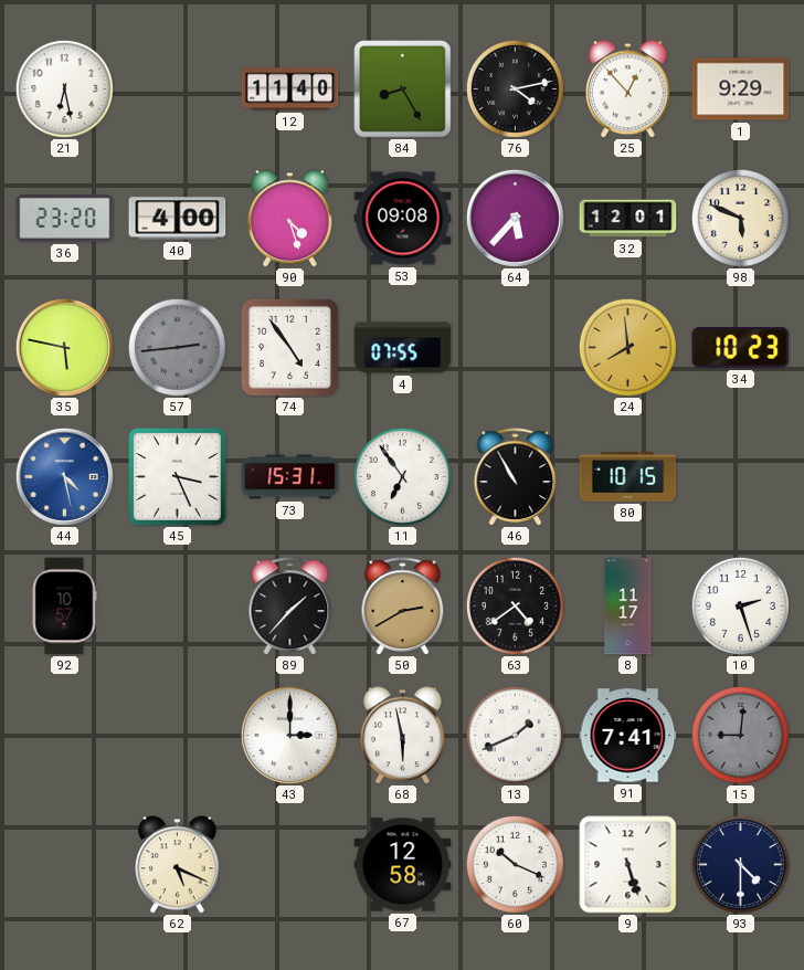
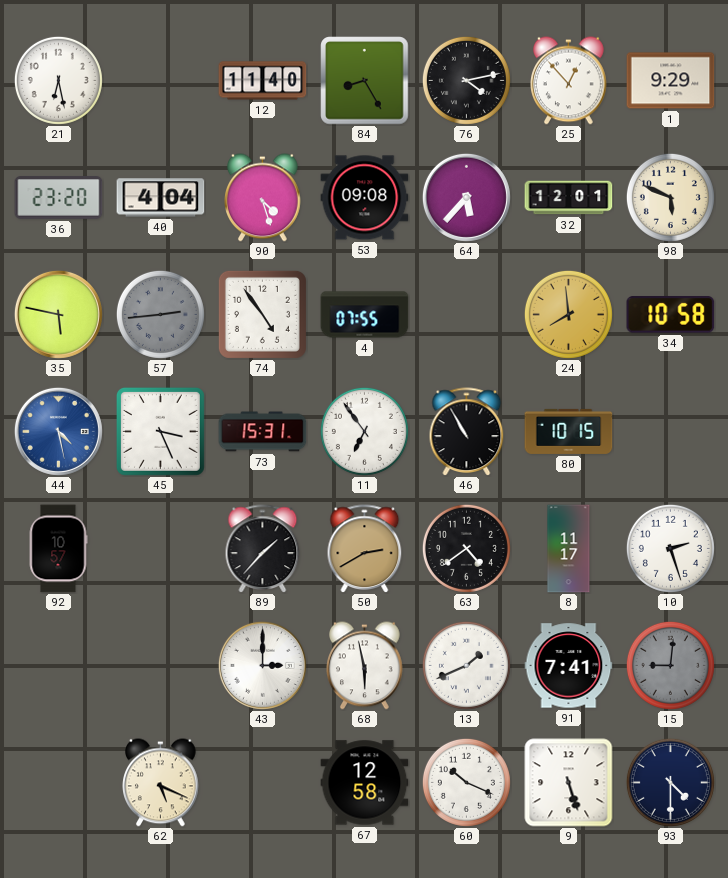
40: 4:00 -> 4:04 (161, 198)
34: 10:23 -> 10:58 (671, 315)
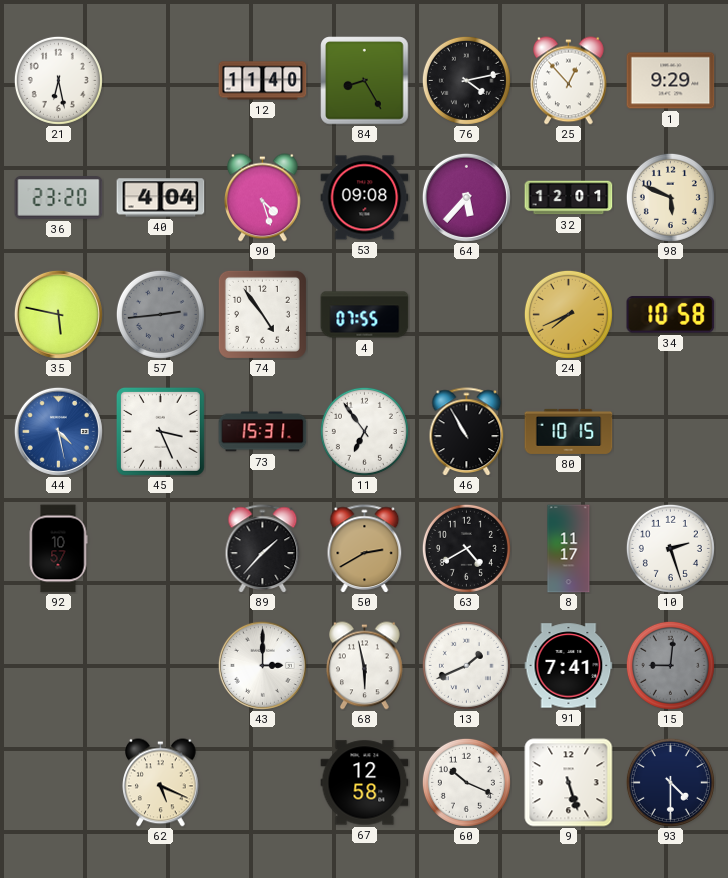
24: 7:59 -> 7:41 (568, 314)
63: 4:39 -> 4:40 (466, 548)
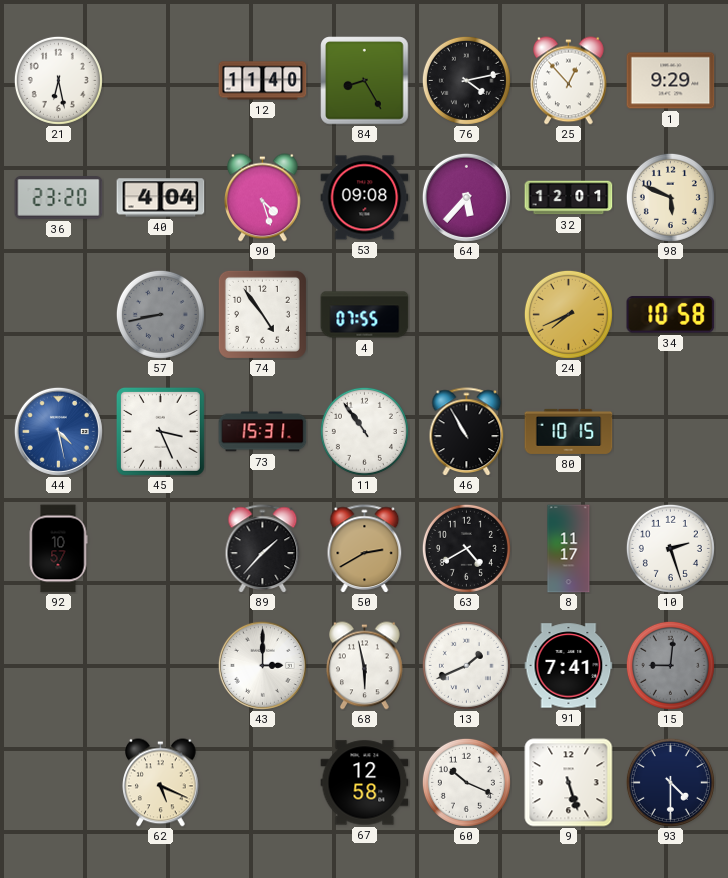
35: 5:47 -> none (58, 314)
57: 2:44 -> 8:43 (160, 314)
11: 6:54 -> 10:54 (364, 431)
